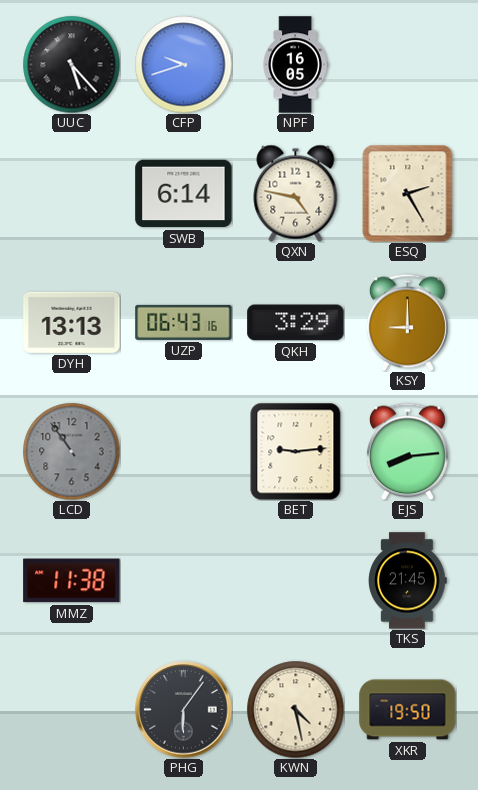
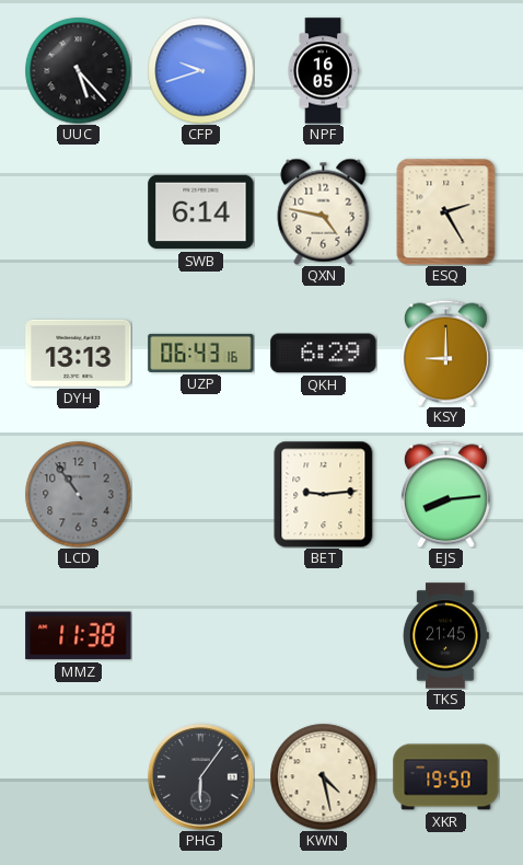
QKH: 3:29 -> 6:29 (324, 354)
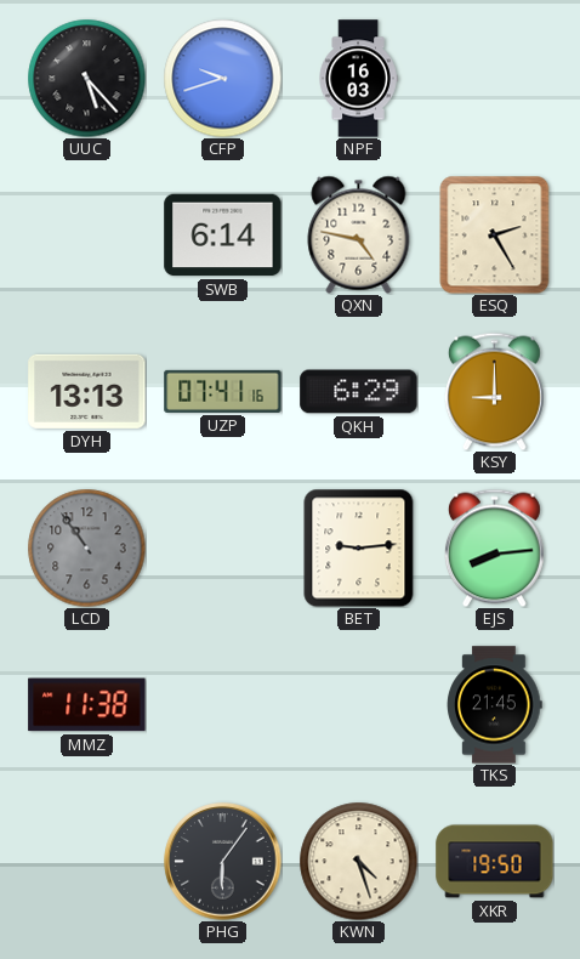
NPF: 16:05 -> 16:03 (358, 79)
UZP: 06:43 -> 07:41 (223, 391)
KWN: 4:28 -> 4:27 (358, 861)
